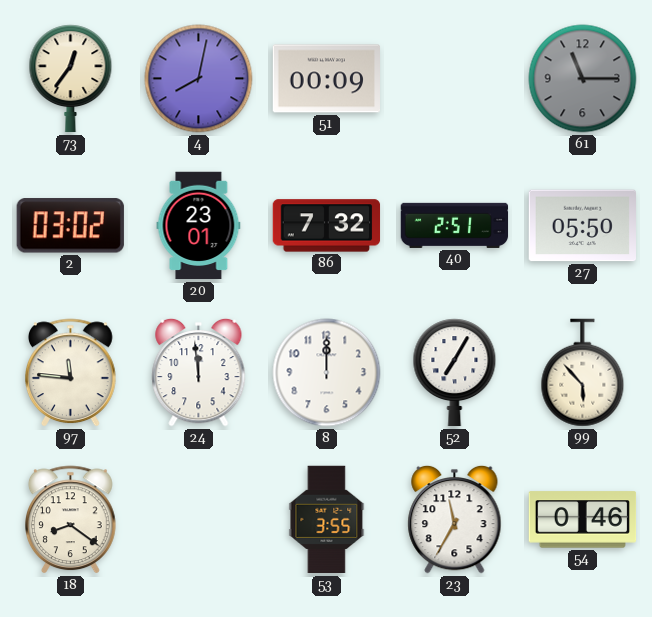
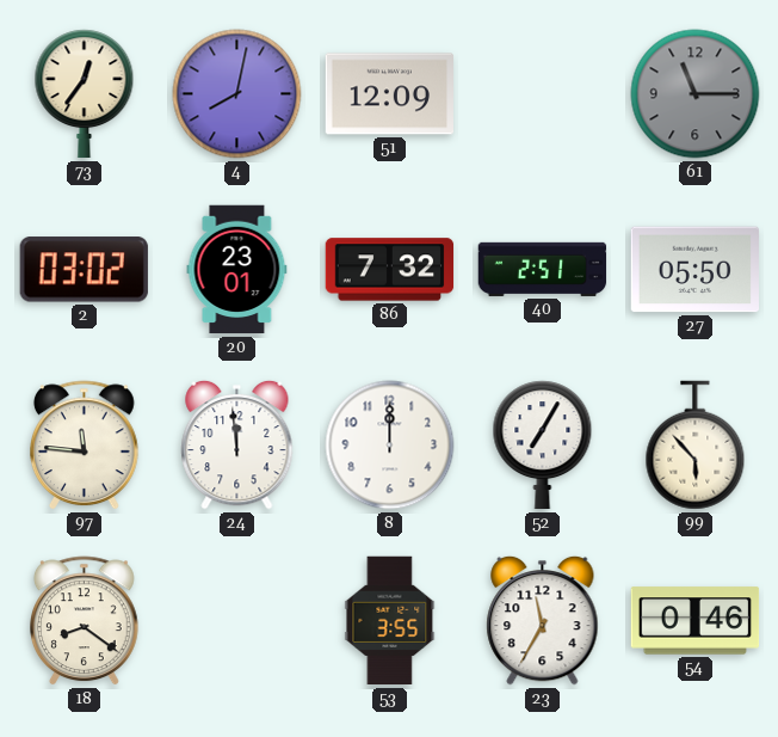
51: 00:09 -> 12:09 (389, 94)
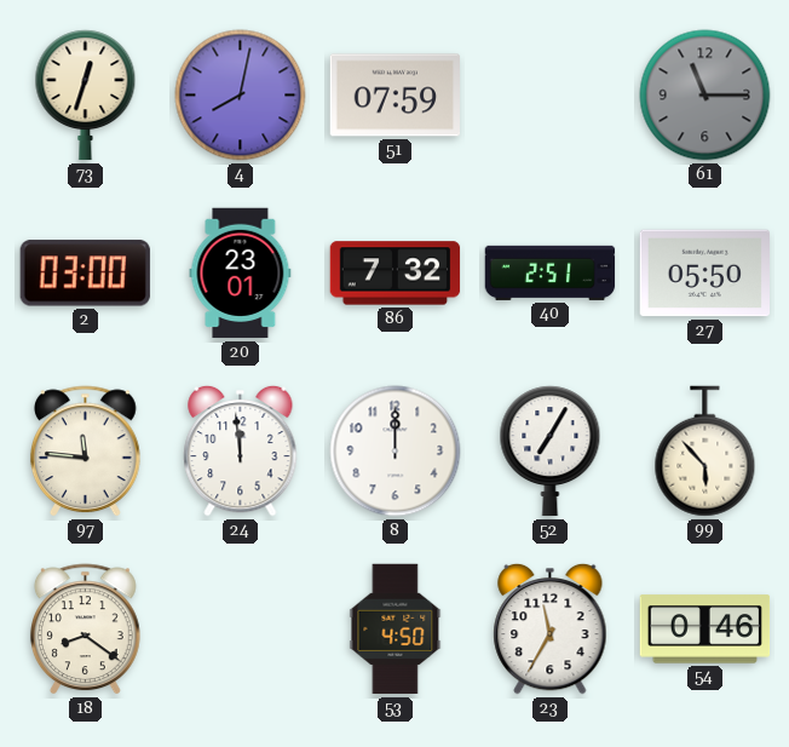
73: 12:36 -> 12:33 (86, 96)
51: 12:09 -> 07:59 (394, 96)
2: 03:02 -> 03:00 (85, 274)
53: 3:55 -> 4:50 (396, 630)
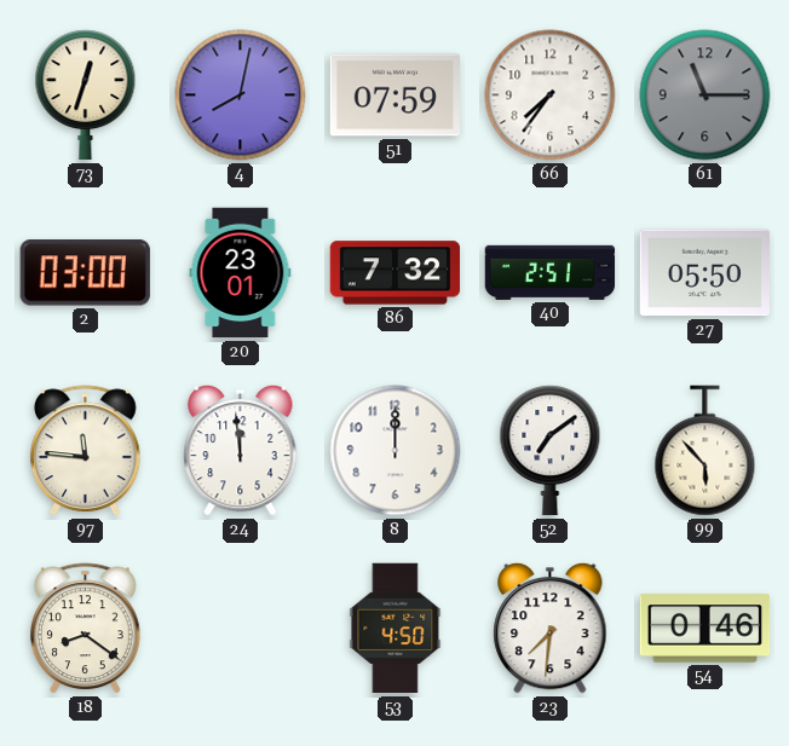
66: none -> 7:36 (551, 96)
52: 7:05 -> 7:09 (551, 451)
23: 11:35 -> 7:31 (551, 628)
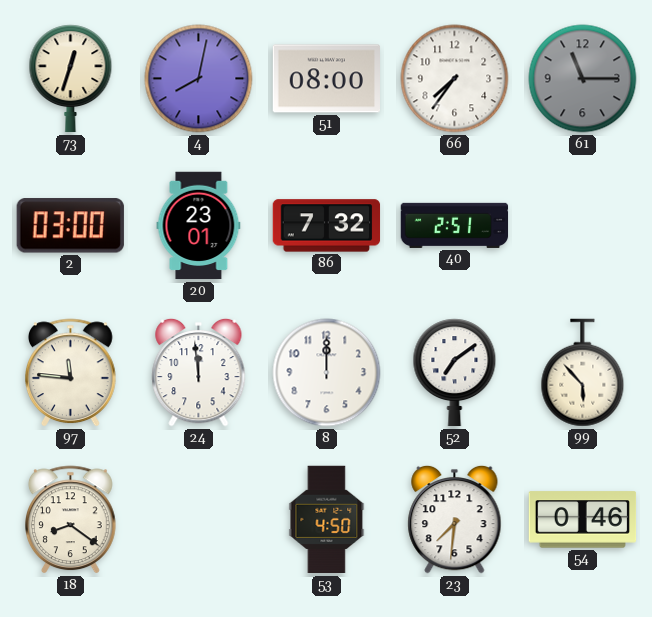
51: 07:59 -> 08:00 (326, 79)
27: 05:50 -> none (704, 273)
